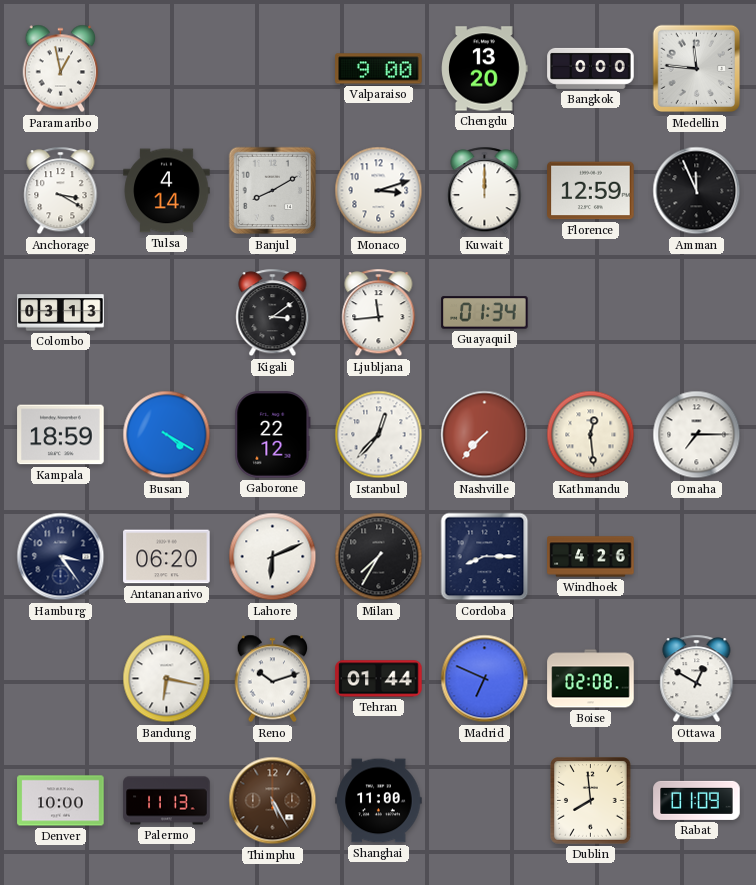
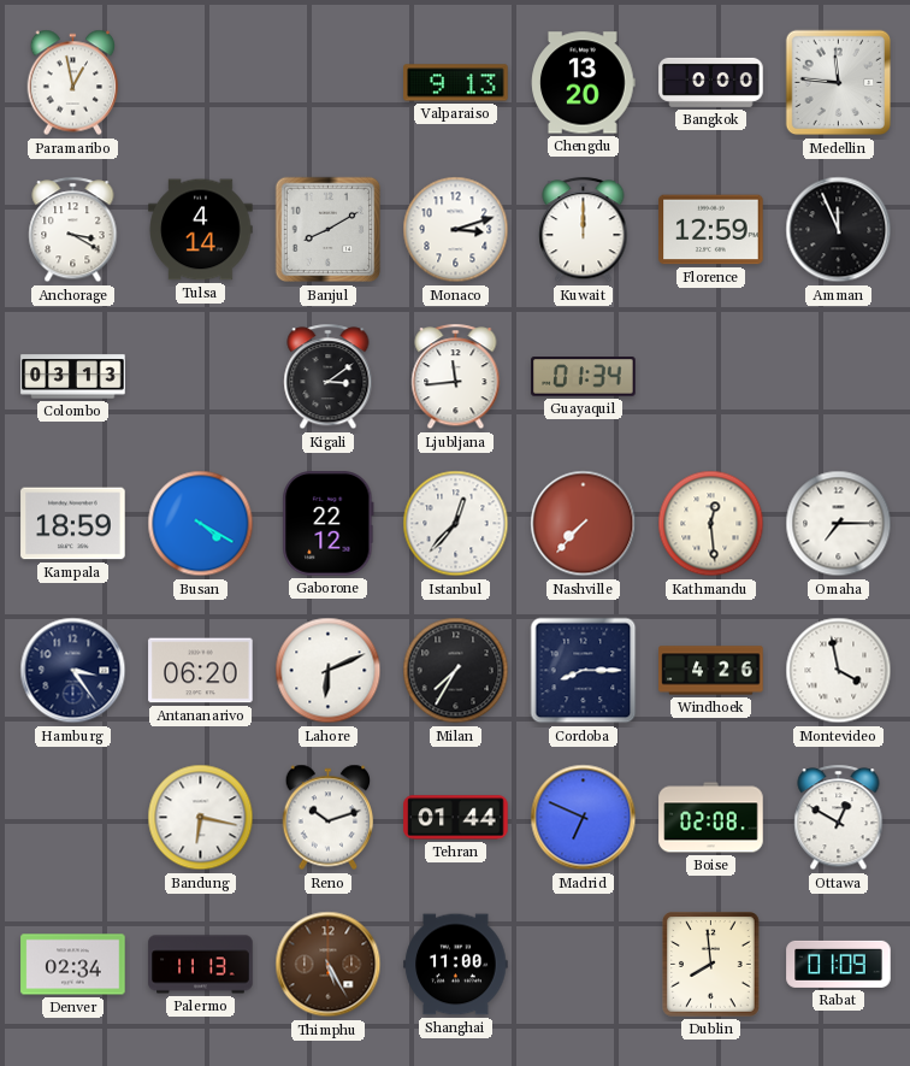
Valparaiso: 9:00 -> 9:13 (456, 83)
Montevideo: none -> 3:58 (839, 671)
Denver: 10:00 -> 02:34 (73, 965)
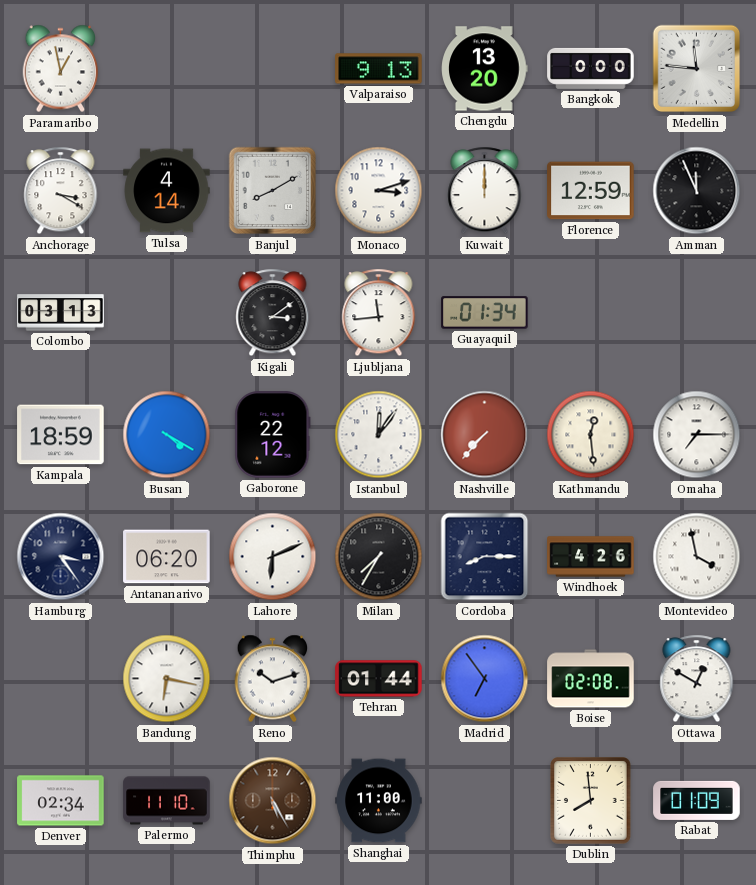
Istanbul: 12:37 -> 12:06 (379, 435)
Madrid: 6:49 -> 6:54 (485, 679)
Palermo: 11:13 -> 11:10 (167, 801)
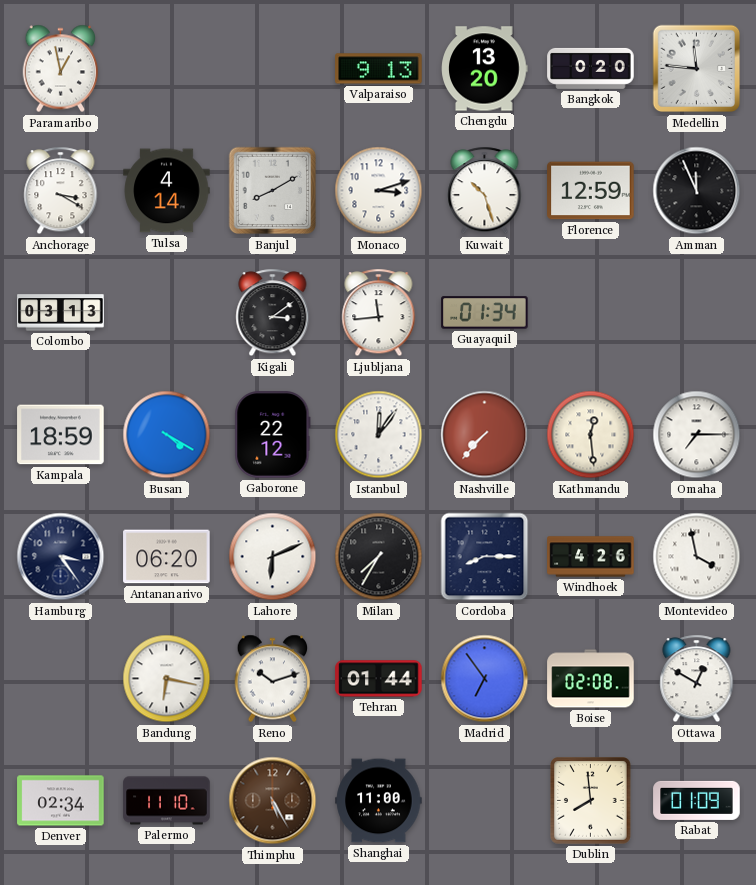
Bangkok: 0:00 -> 0:20 (591, 68)
Kuwait: 12:00 -> 10:27 (485, 191)
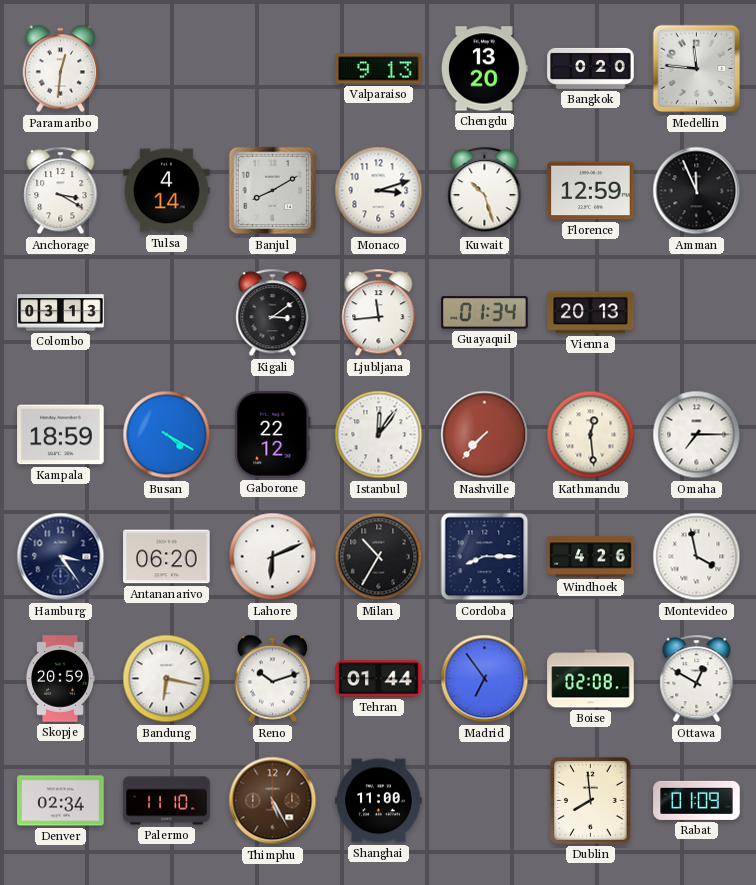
Paramaribo: 12:58 -> 12:31 (61, 69)
Vienna: none -> 20:13 (591, 313)
Milan: 7:35 -> 10:35 (379, 557)
Skopje: none -> 20:59 (61, 679)
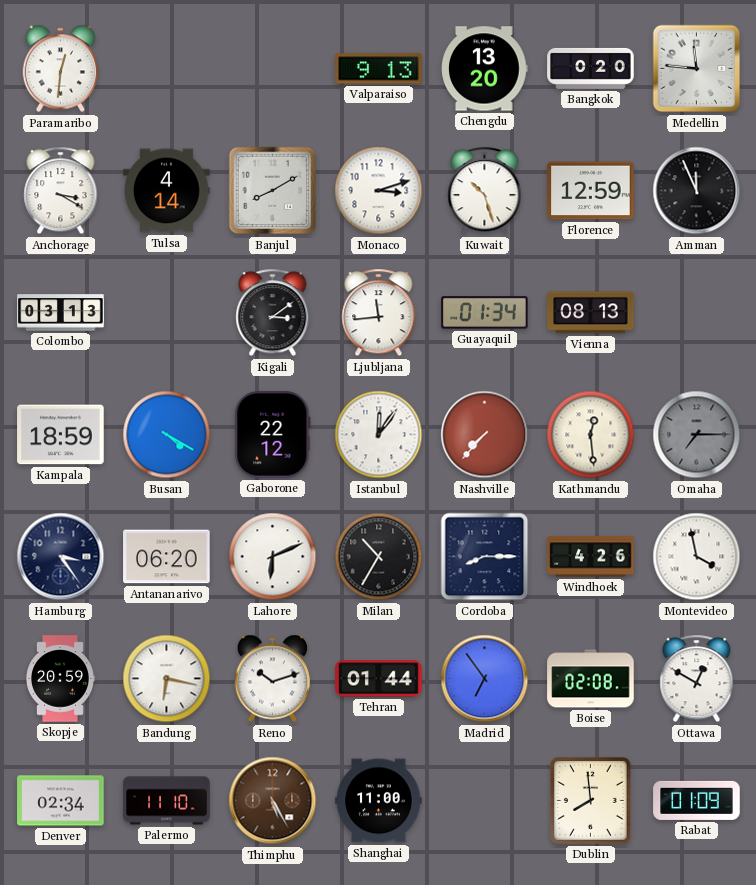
Vienna: 20:13 -> 08:13 (591, 313)
Omaha dial: white -> grey (697, 435)
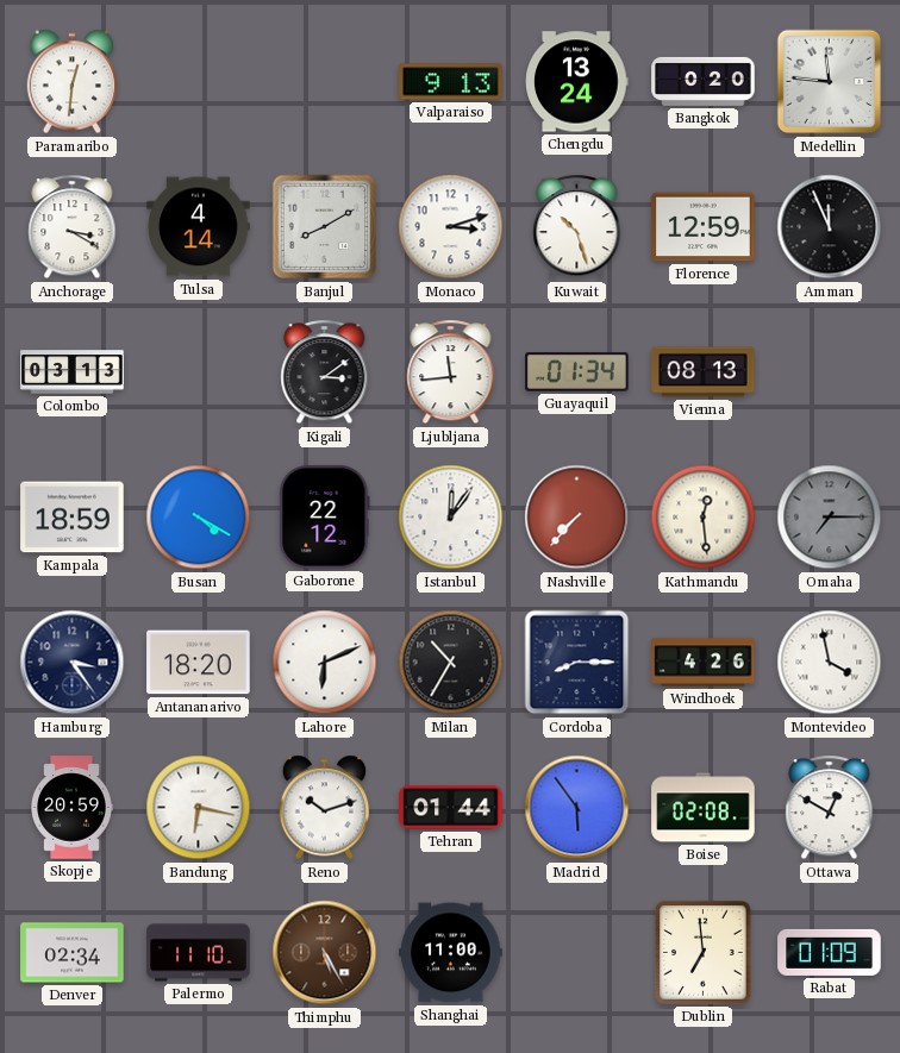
Chengdu: 13:20 -> 13:24 (577, 82)
Antananarivo: 06:20 -> 18:20 (199, 663)
Madrid: 6:54 -> 5:54 (577, 808)
Dublin: 7:59 -> 6:59 (704, 953)
